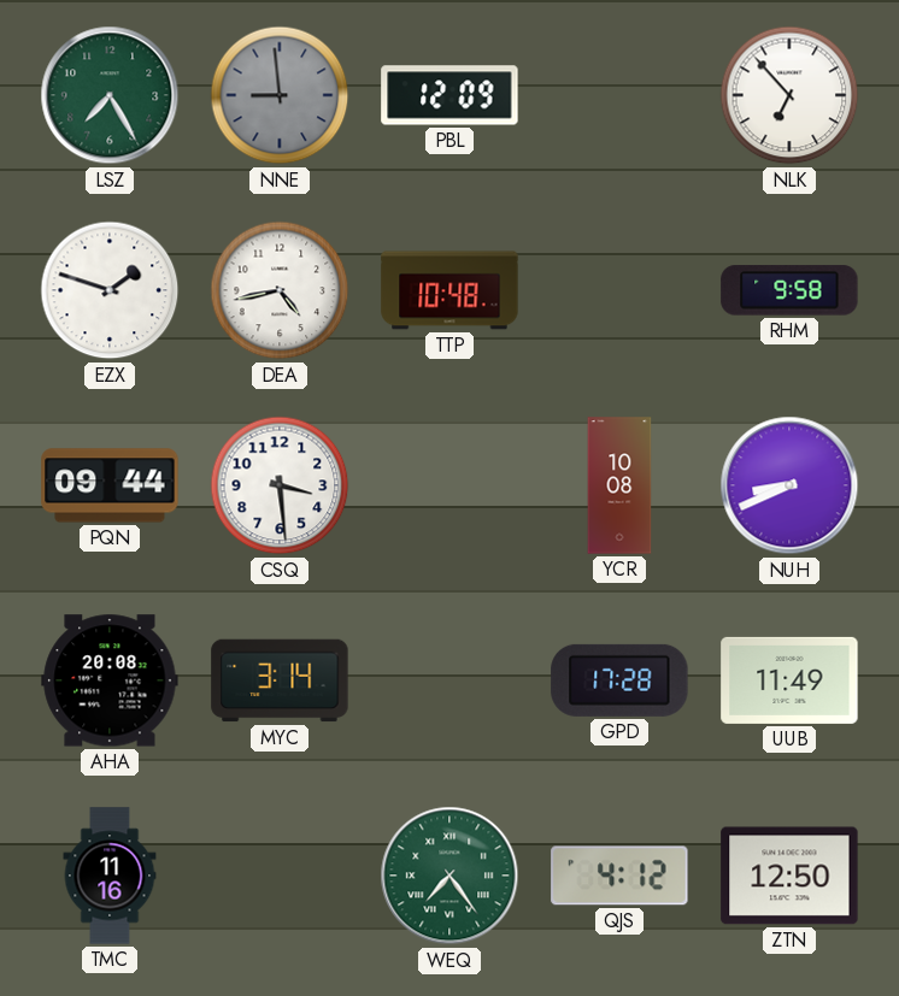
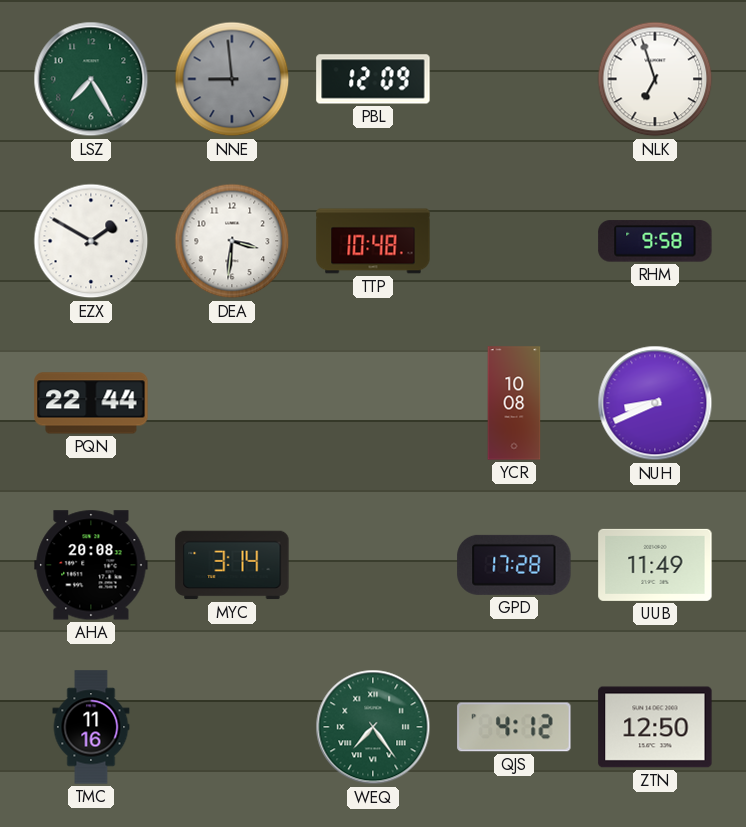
NLK: 6:53 -> 6:57 (655, 79)
EZX: 1:48 -> 1:50 (91, 241)
DEA: 4:43 -> 3:31 (232, 241)
PQN: 09:44 -> 22:44 (91, 403)
CSQ: 3:29 -> none (280, 485)
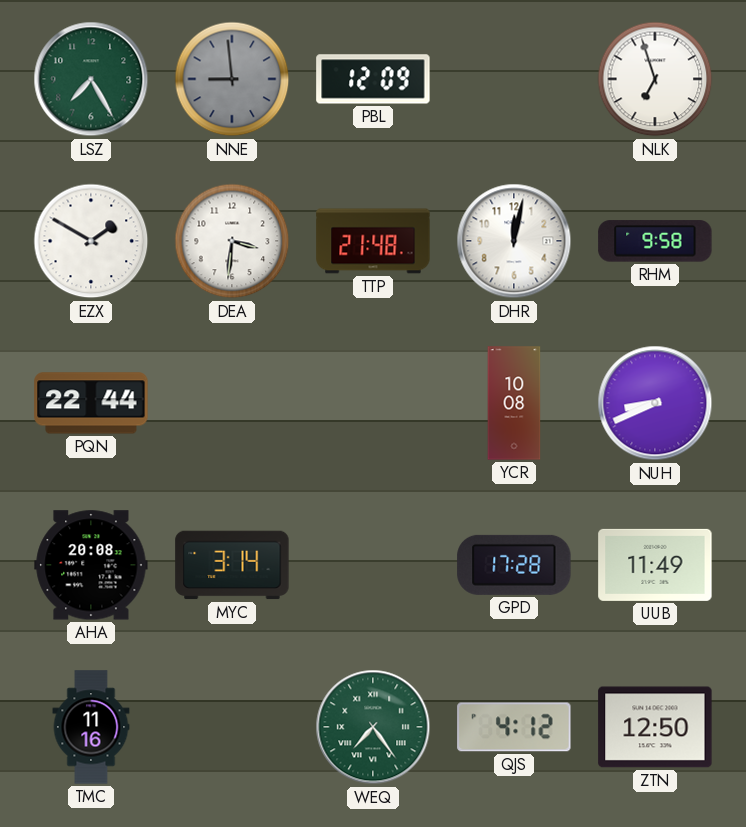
TTP: 10:48 -> 21:48 (373, 241)
DHR: none -> 12:02 (514, 241)
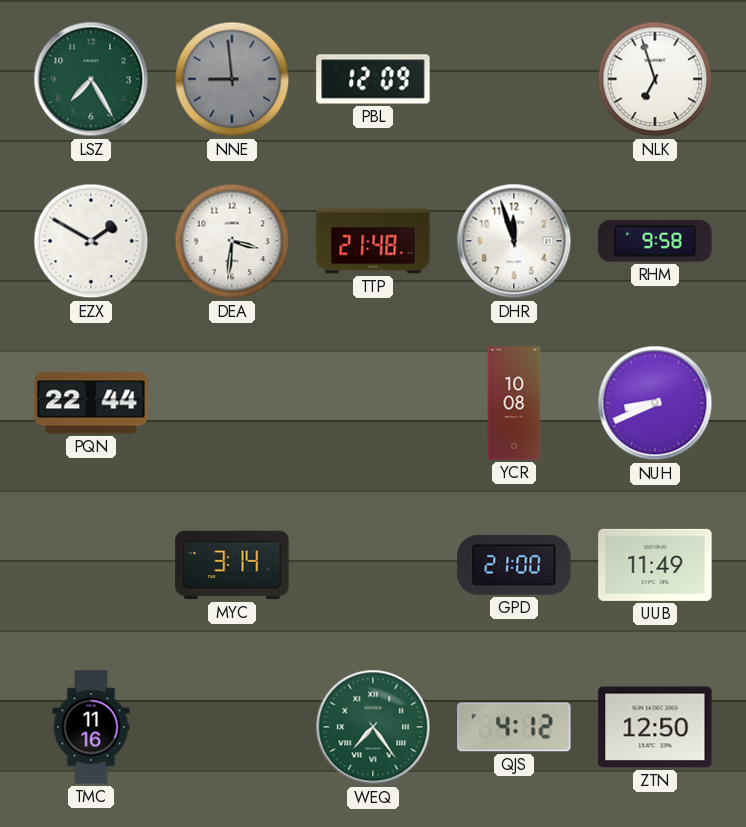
DHR: 12:02 -> 11:57 (514, 241)
AHA: 20:08 -> none (91, 565)
GPD: 17:28 -> 21:00 (514, 565)
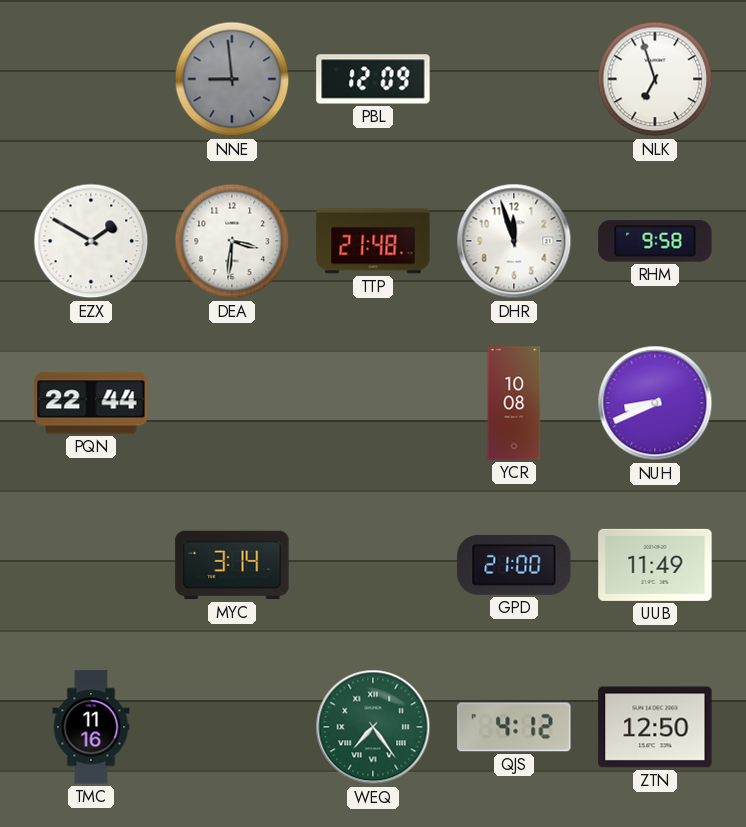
LSZ: 7:25 -> none (91, 79)
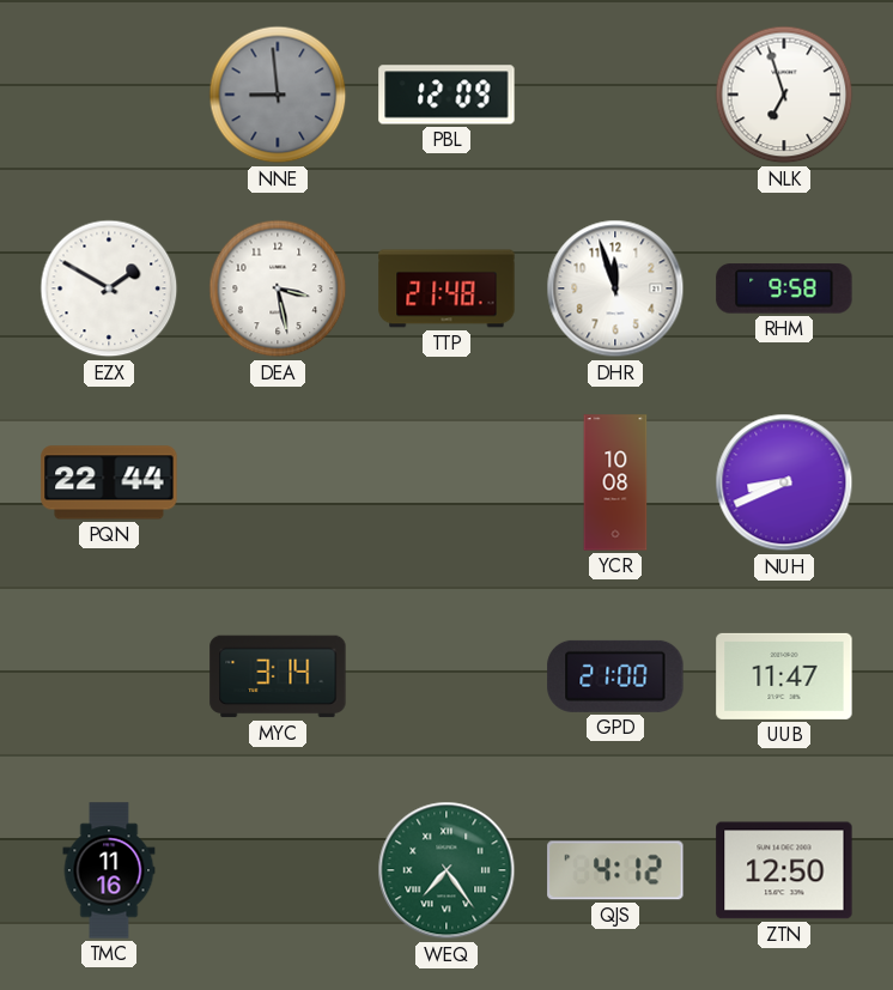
DEA: 3:31 -> 3:28 (278, 289)
UUB: 11:49 -> 11:47 (784, 676)
